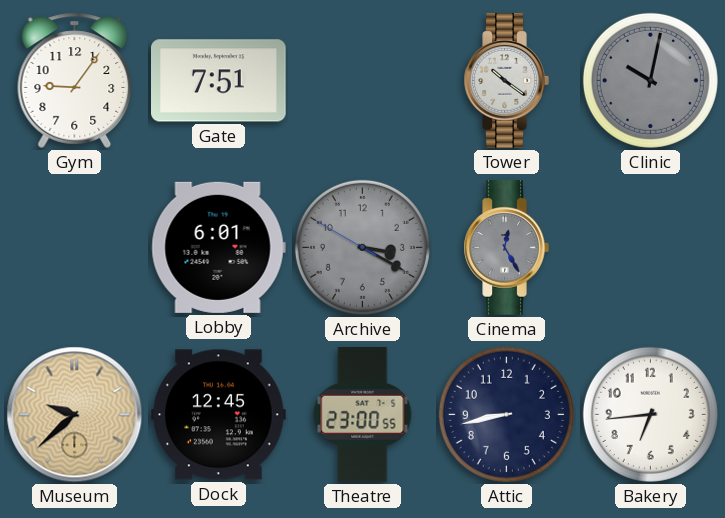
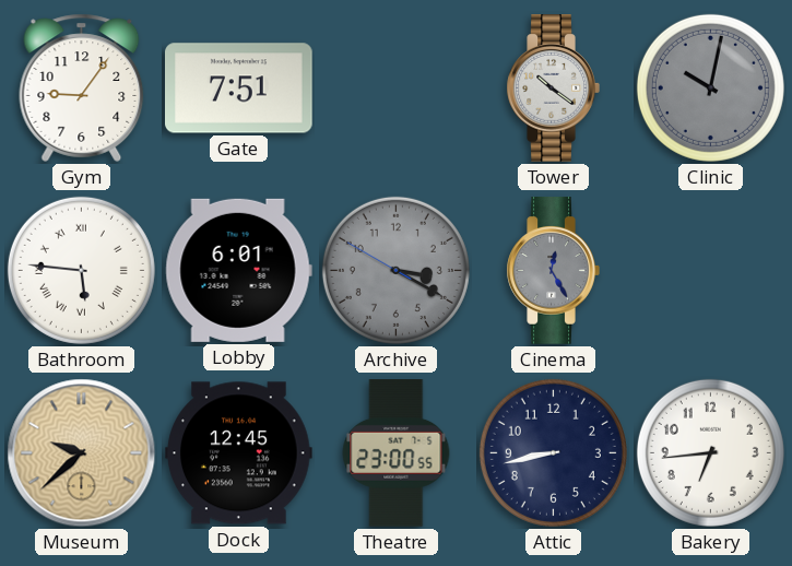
Bathroom: none -> 5:46 (81, 270)
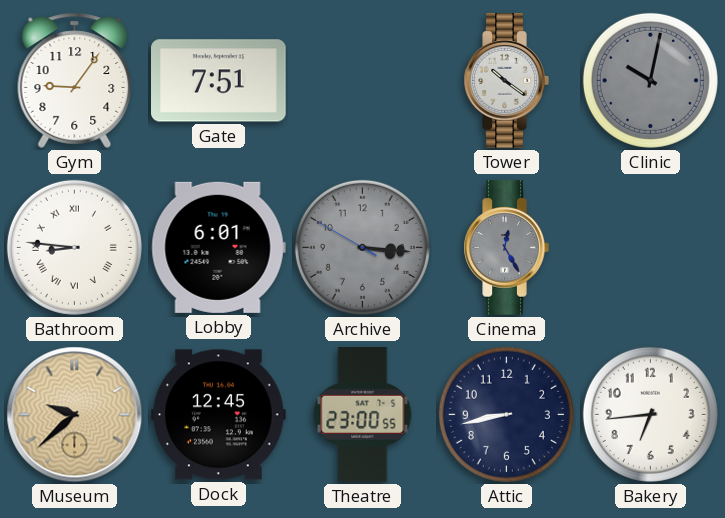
Bathroom: 5:46 -> 8:46 (74, 247)
Archive: 3:19 -> 3:15 (362, 247)
